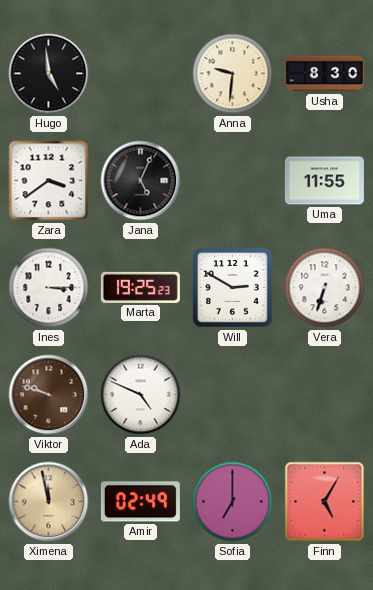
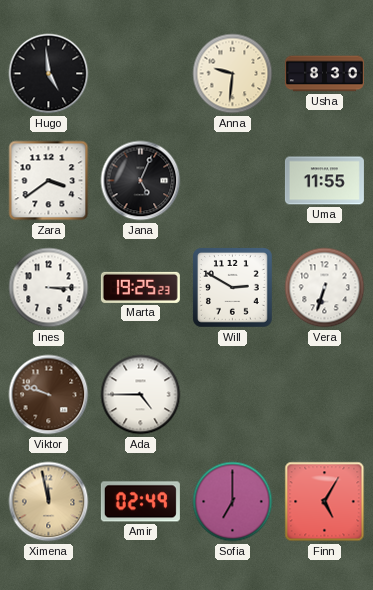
Ada: 4:49 -> 4:45 (141, 395)
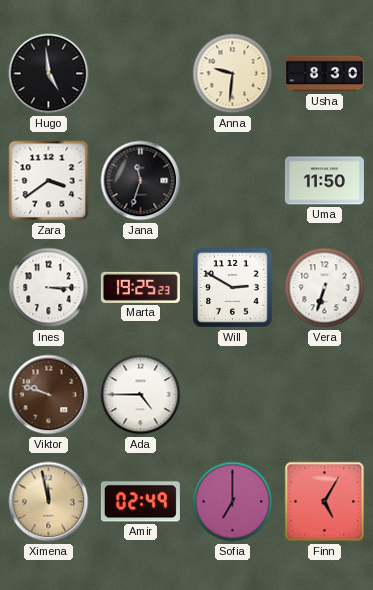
Jana: 5:04 -> 11:33 (141, 181)
Uma: 11:55 -> 11:50 (324, 181)
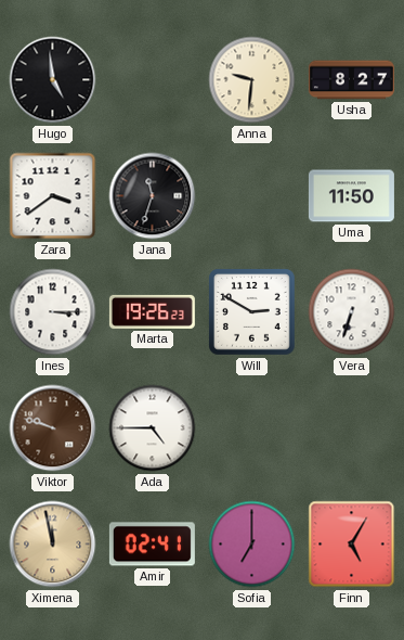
Usha: 8:30 -> 8:27 (351, 80)
Marta: 19:25 -> 19:26 (152, 311)
Amir: 02:49 -> 02:41 (152, 545)
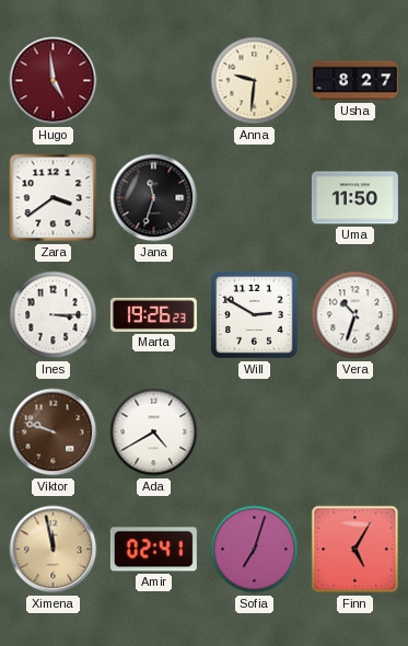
Hugo dial: black -> burgundy (54, 81)
Vera: 6:33 -> 10:33 (355, 315)
Ada: 4:45 -> 4:40 (154, 432)
Sofia: 7:00 -> 7:03 (255, 550)
